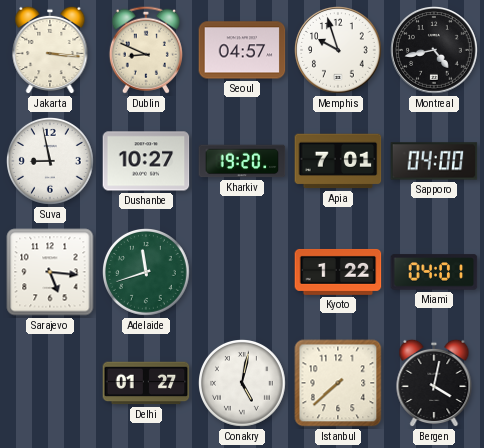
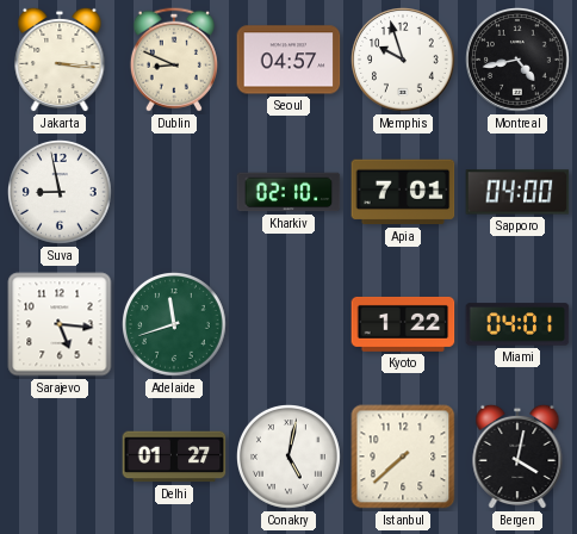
Dushanbe: 10:27 -> none (146, 161)
Kharkiv: 19:20 -> 02:10 (288, 192)
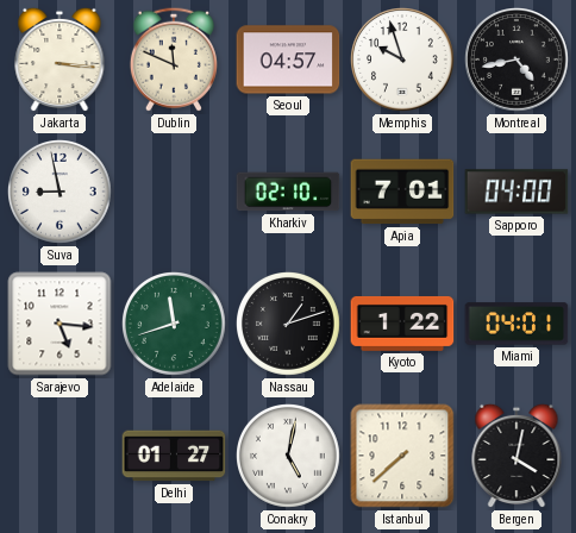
Dublin: 8:49 -> 11:49 (174, 59)
Nassau: none -> 1:12 (289, 325)
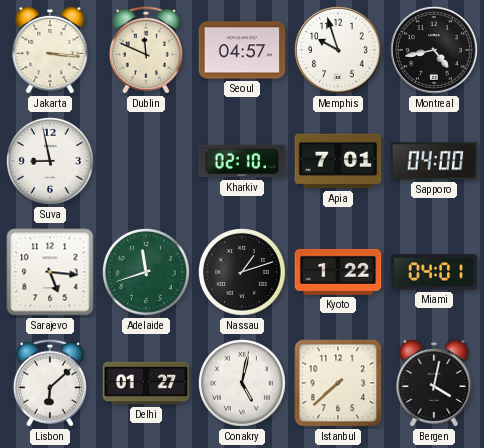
Lisbon: none -> 6:08 (50, 383)
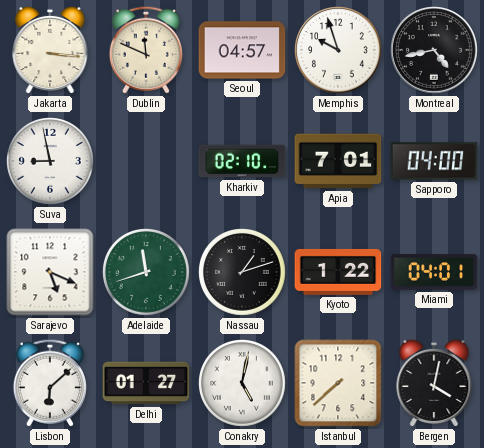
Sarajevo: 5:16 -> 5:19 (50, 272)
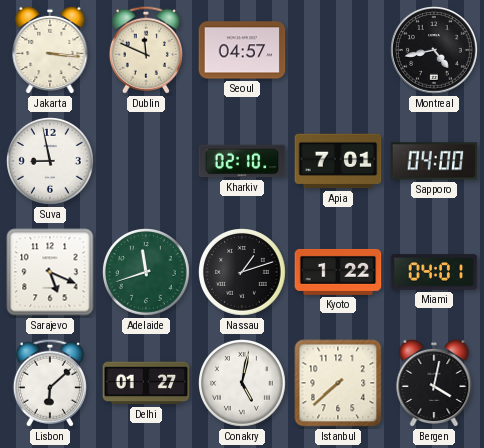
Memphis: 9:57 -> none (339, 51)
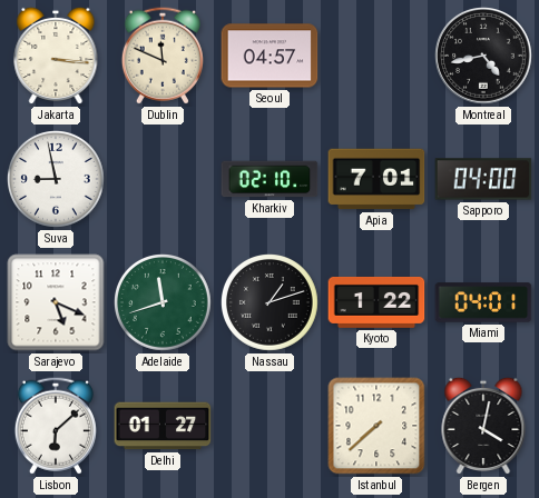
Conakry: 5:02 -> none (243, 384)
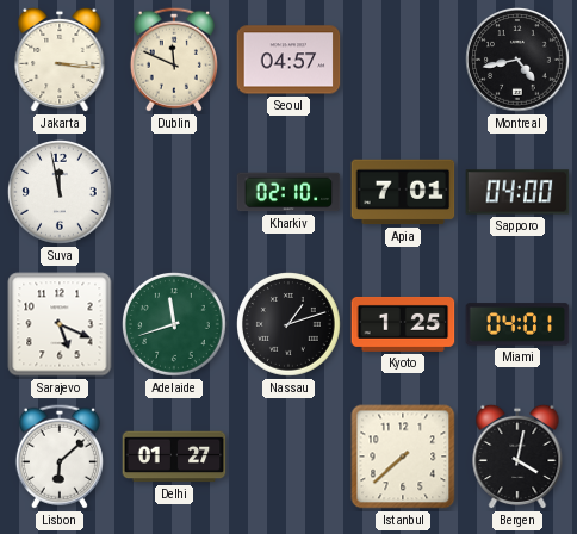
Suva: 8:58 -> 11:58 (61, 193)
Kyoto: 1:22 -> 1:25 (403, 324)
